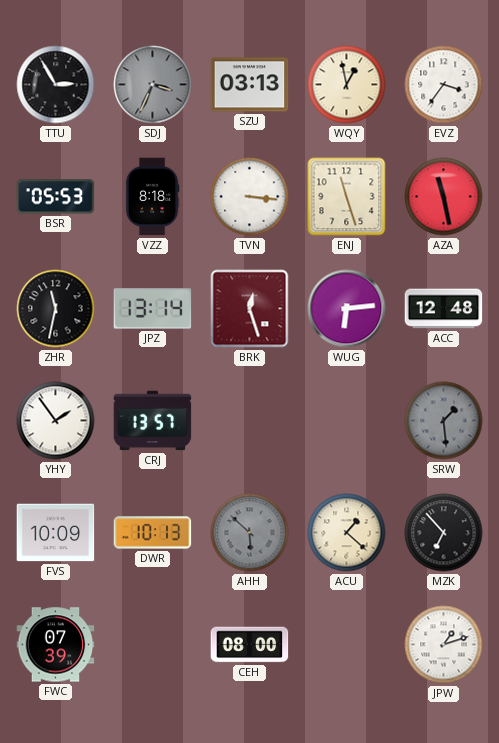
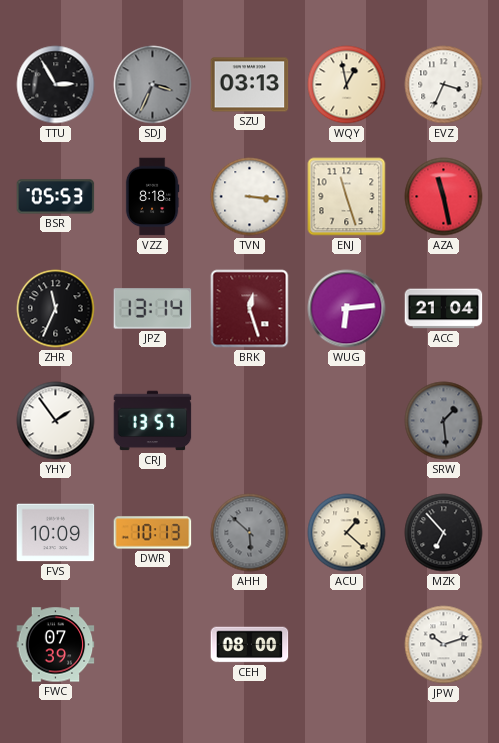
EVZ: 3:36 -> 3:34 (444, 85)
ZHR: 11:32 -> 11:34 (56, 309)
ACC: 12:48 -> 21:04 (444, 309)
JPW: 1:12 -> 10:12 (444, 645)
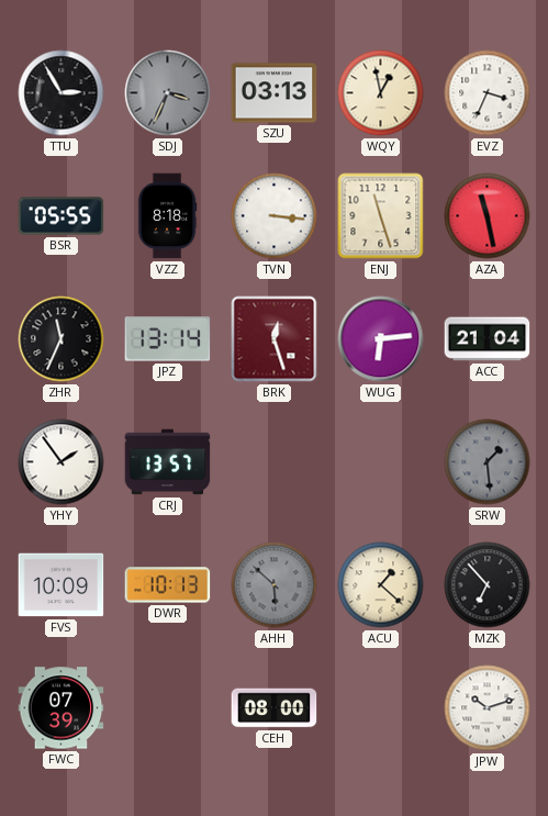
BSR: 05:53 -> 05:55 (61, 216)
